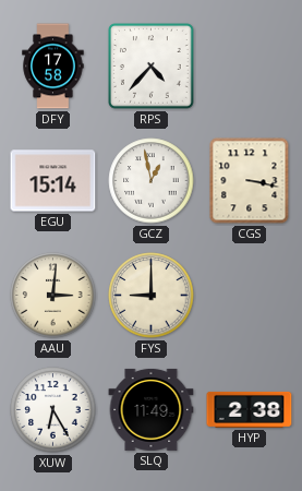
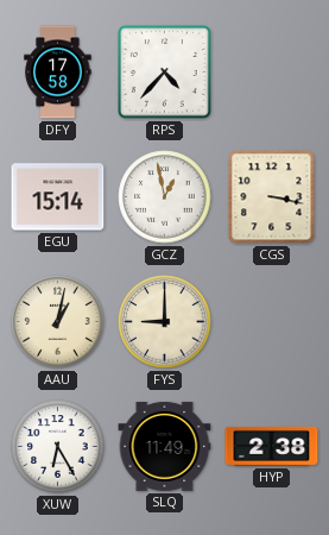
AAU: 3:01 -> 1:02 (58, 322)
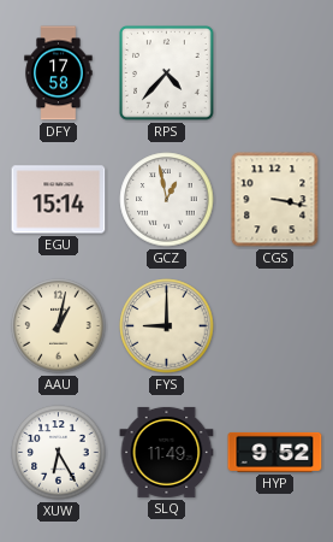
HYP: 2:38 -> 9:52 (275, 452)
